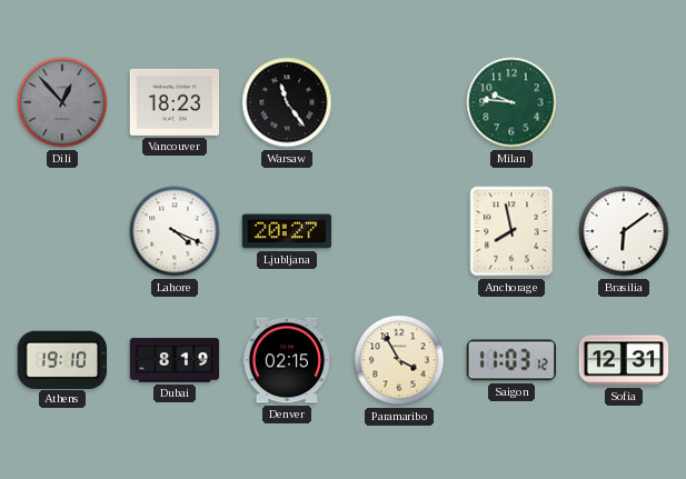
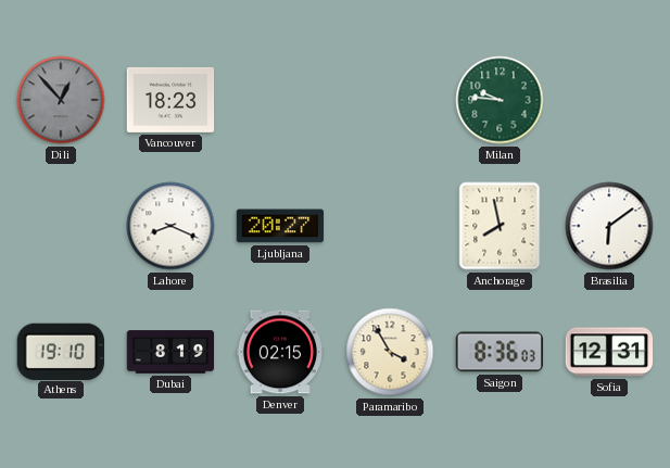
Warsaw: 11:24 -> none (287, 102)
Lahore: 4:19 -> 8:19 (170, 226)
Saigon: 11:03 -> 8:36 (498, 352)
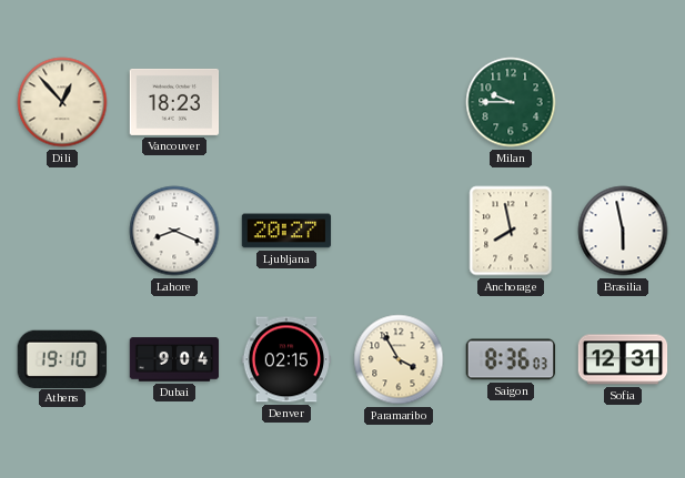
Dili dial: grey -> cream (62, 102)
Milan: 9:46 -> 9:45 (511, 102)
Brasilia: 6:09 -> 5:58 (623, 231)
Dubai: 8:19 -> 9:04 (174, 359)
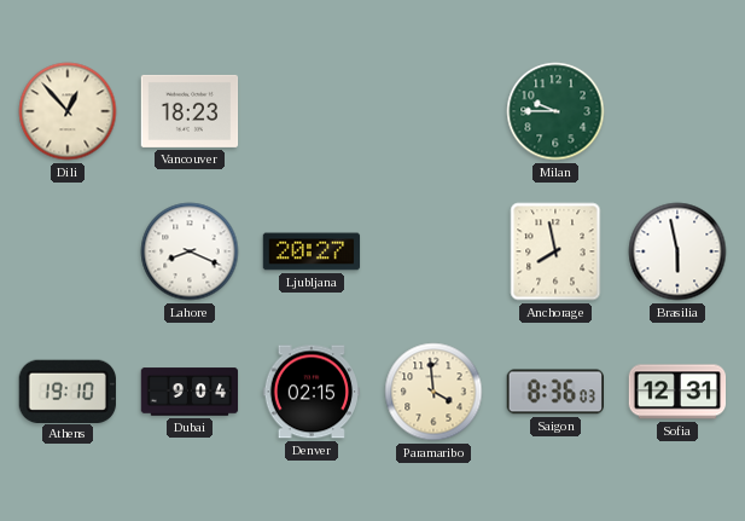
Paramaribo: 3:55 -> 3:59 (433, 392)
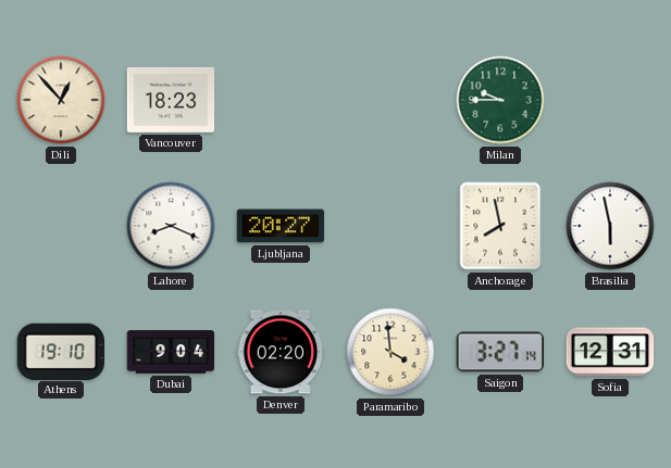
Denver: 02:15 -> 02:20 (281, 352)
Saigon: 8:36 -> 3:27 (499, 352)
